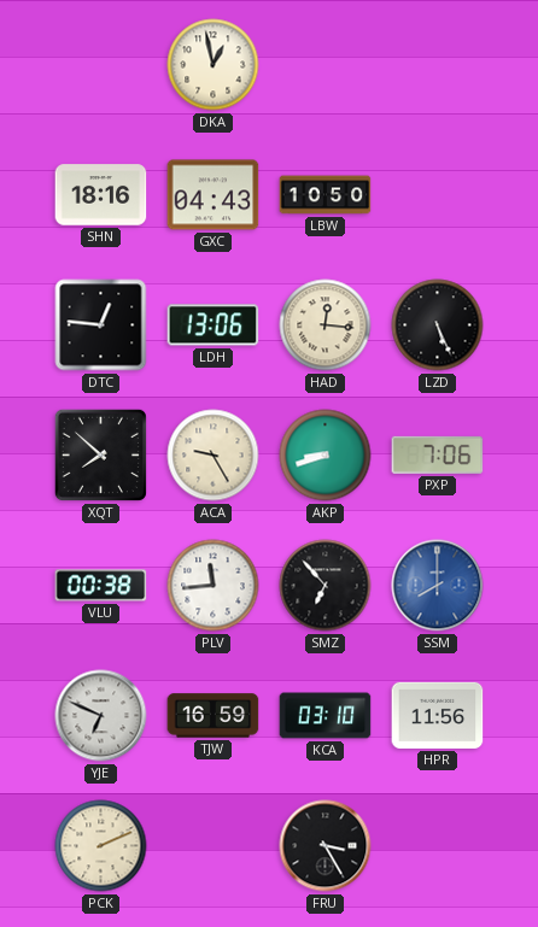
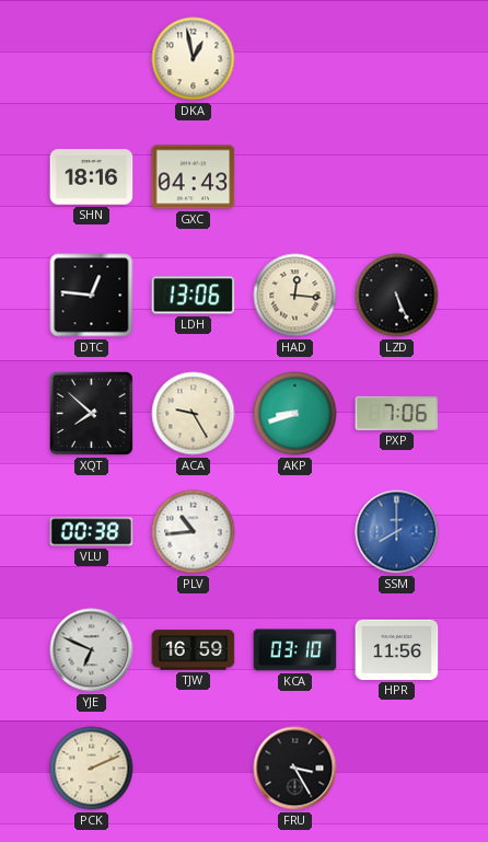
LBW: 10:50 -> none (326, 195)
PLV: 11:44 -> 10:44 (194, 532)
SMZ: 6:53 -> none (326, 586)
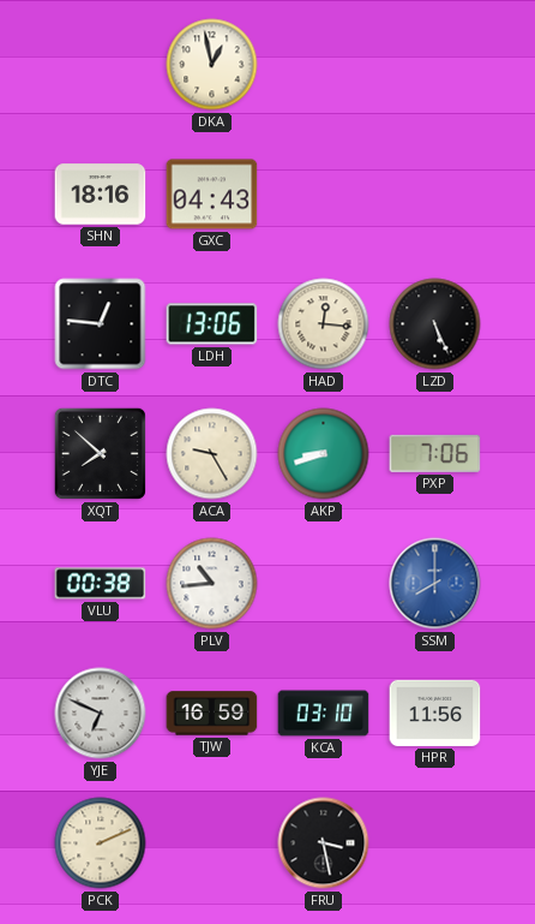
FRU: 3:25 -> 3:28 (324, 843)
